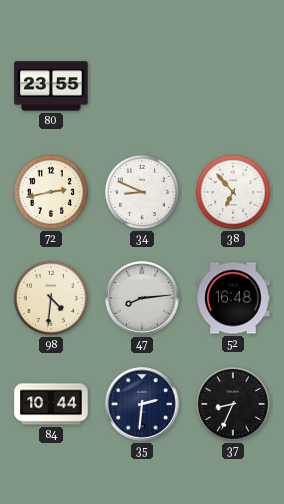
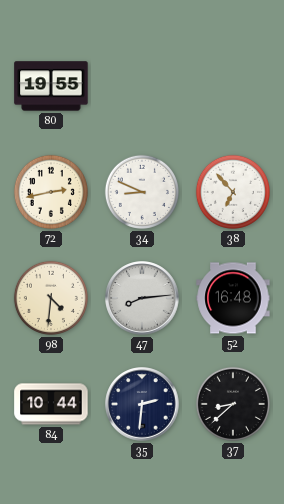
80: 23:55 -> 19:55 (51, 86)
37: 8:34 -> 8:38 (233, 404)
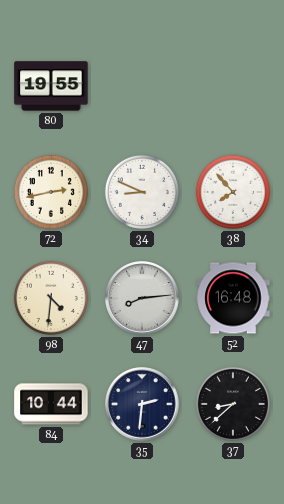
38: 6:53 -> 7:53 (233, 192)
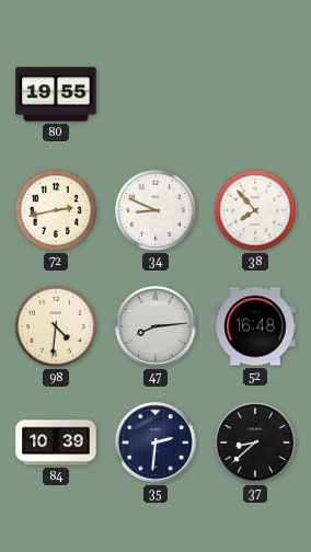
84: 10:44 -> 10:39 (56, 442)
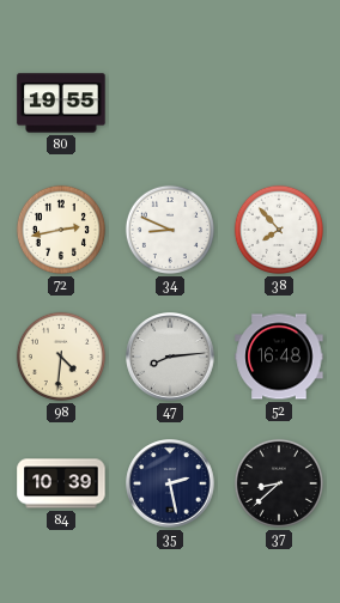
35: 2:31 -> 2:28 (170, 483)
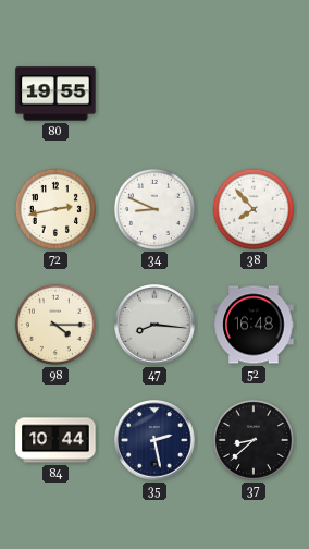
98: 4:31 -> 4:15 (55, 325)
47: 8:14 -> 8:16 (154, 325)
84: 10:39 -> 10:44 (55, 440)
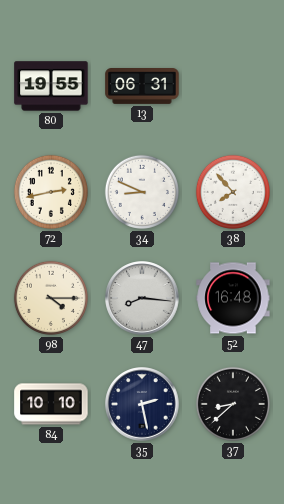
13: none -> 06:31 (142, 87)
84: 10:44 -> 10:10 (51, 404)
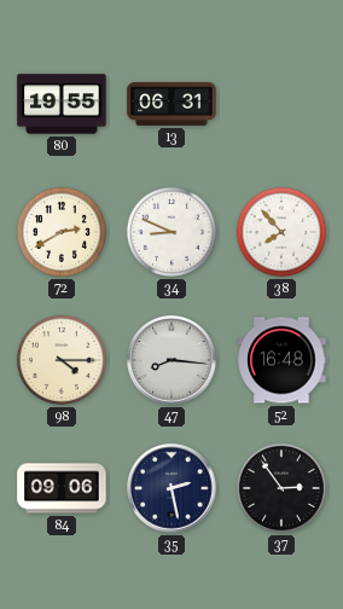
72: 2:43 -> 2:40 (62, 232)
84: 10:10 -> 09:06 (62, 488)
37: 8:38 -> 2:54 (281, 488)
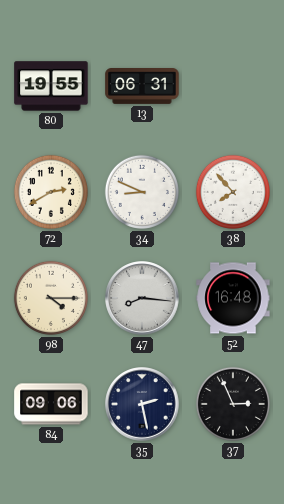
37: 2:54 -> 2:56 (233, 404)
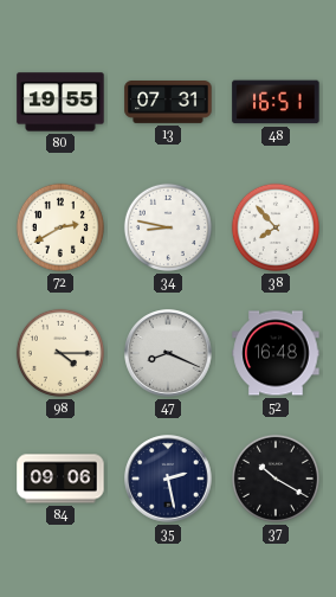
13: 06:31 -> 07:31 (168, 103)
48: none -> 16:51 (276, 102)
34: 8:49 -> 8:47 (168, 227)
47: 8:16 -> 8:19 (168, 353)
37: 2:56 -> 10:20 (276, 479)
